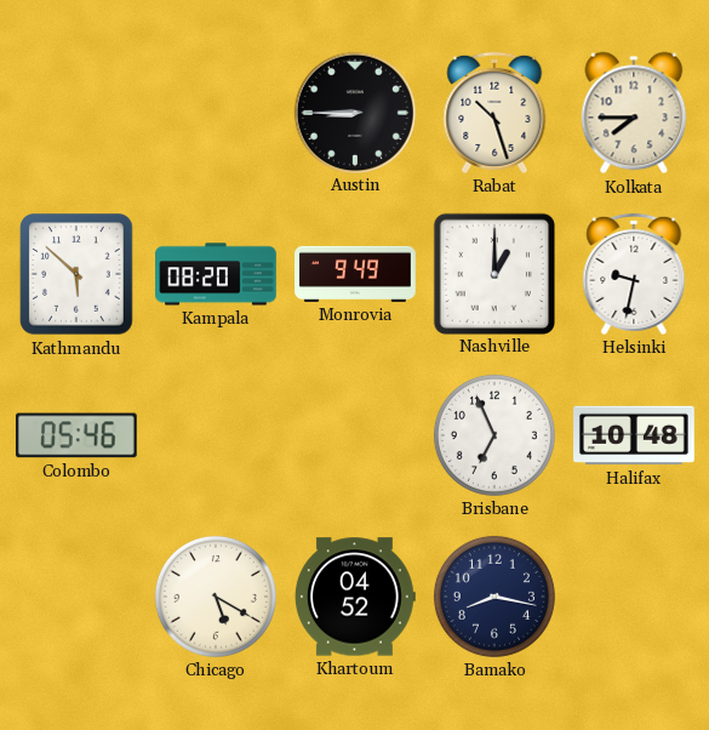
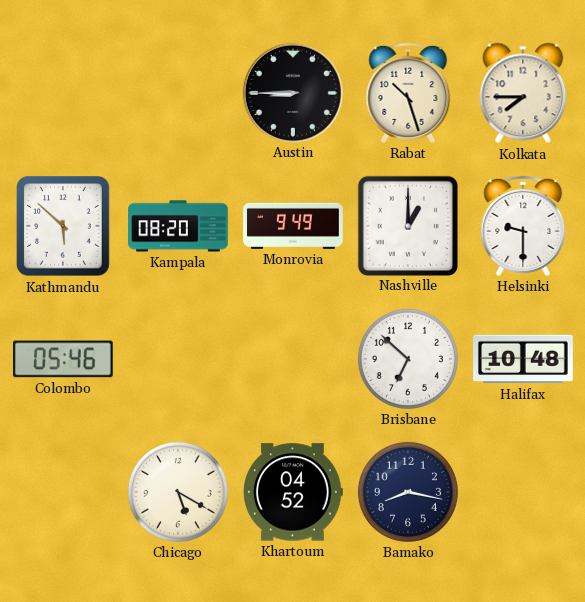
Helsinki: 9:32 -> 9:30 (523, 226)
Brisbane: 6:56 -> 6:52 (408, 359)
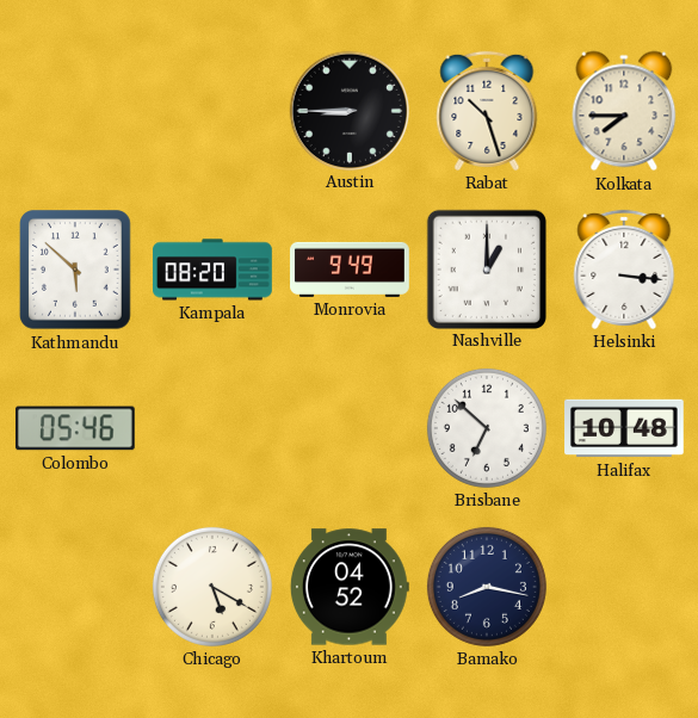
Helsinki: 9:30 -> 3:16 (624, 270)
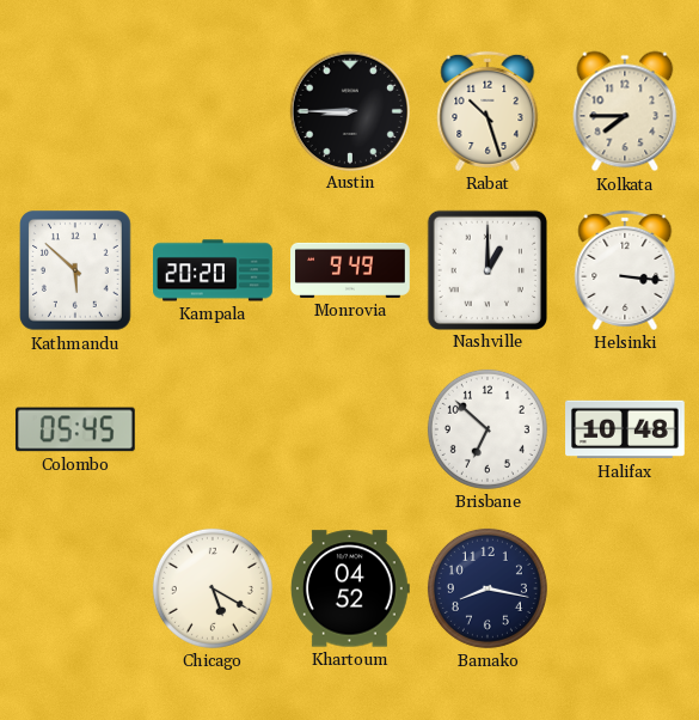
Kampala: 08:20 -> 20:20 (213, 270)
Colombo: 05:46 -> 05:45 (75, 429)
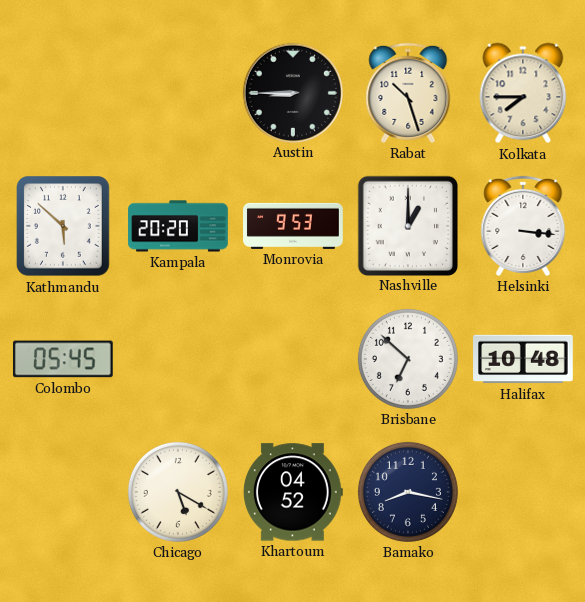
Monrovia: 9:49 -> 9:53 (293, 226)
